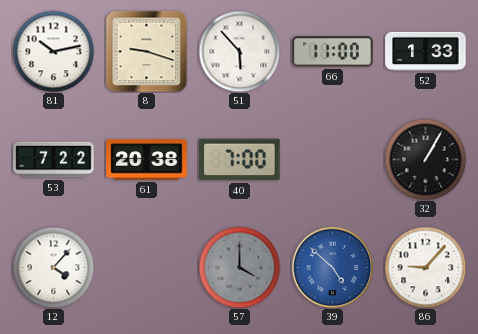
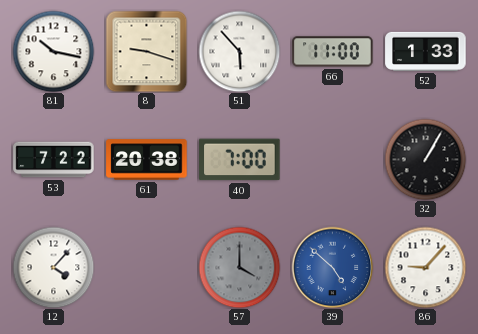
81: 10:13 -> 10:17 (53, 51)
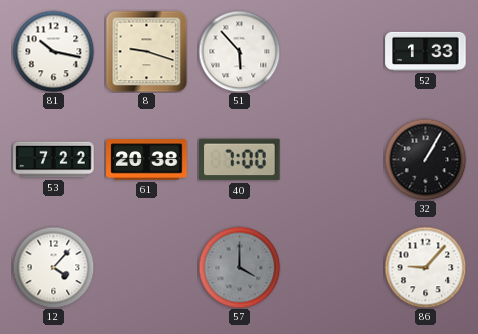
66: 11:00 -> none (333, 52)
39: 4:52 -> none (332, 267)
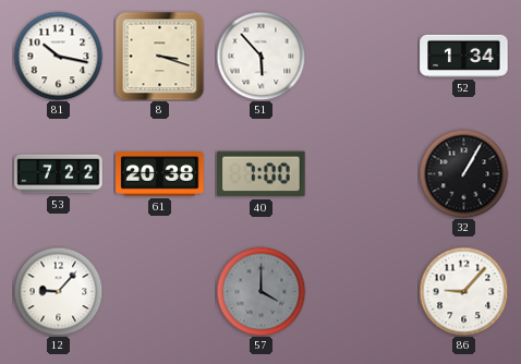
8: 9:18 -> 3:18 (159, 56)
52: 1:33 -> 1:34 (464, 56)
12: 4:07 -> 9:07 (58, 291)
